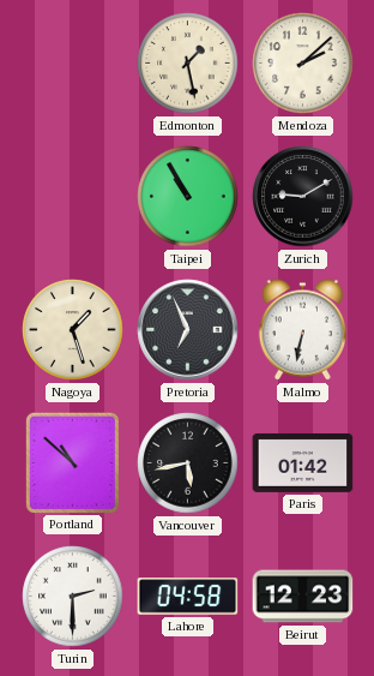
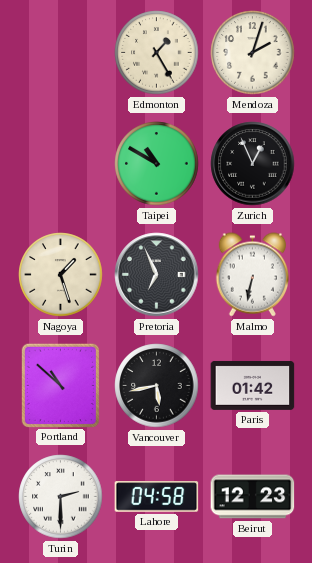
Edmonton: 1:28 -> 1:25 (157, 53)
Mendoza: 2:08 -> 2:03 (253, 53)
Taipei: 10:55 -> 10:50 (157, 164)
Zurich: 9:10 -> 12:56 (253, 164)
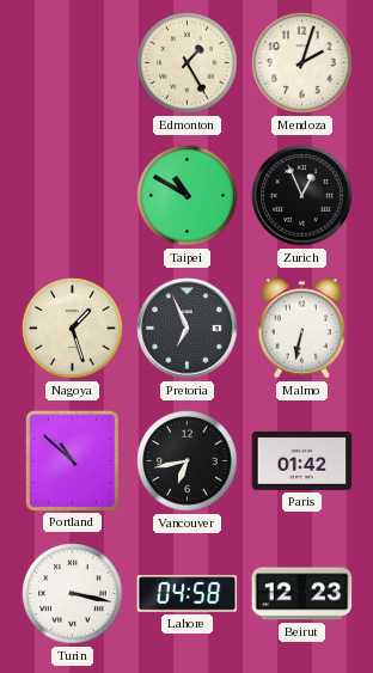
Vancouver: 5:43 -> 6:43 (188, 461)
Turin: 2:30 -> 3:17 (73, 594)
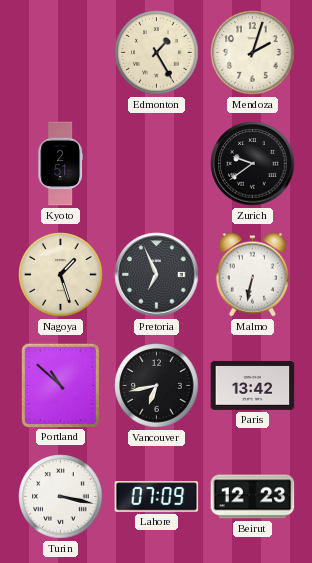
Kyoto: none -> 2:51 (60, 164)
Taipei: 10:50 -> none (188, 196)
Zurich: 12:56 -> 9:39 (253, 164)
Paris: 01:42 -> 13:42 (253, 385)
Lahore: 04:58 -> 07:09 (157, 497)
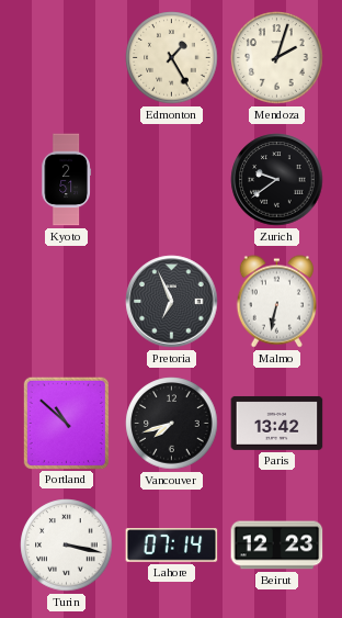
Nagoya: 1:27 -> none (61, 275)
Vancouver: 6:43 -> 7:42 (172, 424)
Lahore: 07:09 -> 07:14 (172, 546)
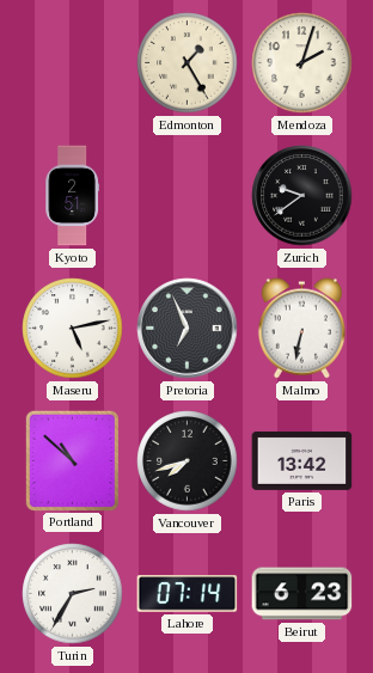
Maseru: none -> 5:13 (73, 329)
Turin: 3:17 -> 2:35 (73, 594)
Beirut: 12:23 -> 6:23 (302, 594)
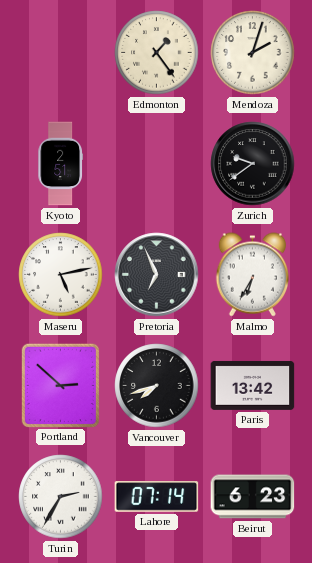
Edmonton: 1:25 -> 1:24 (157, 53)
Malmo: 6:32 -> 6:35 (252, 275)
Portland: 10:52 -> 2:52 (60, 385)
